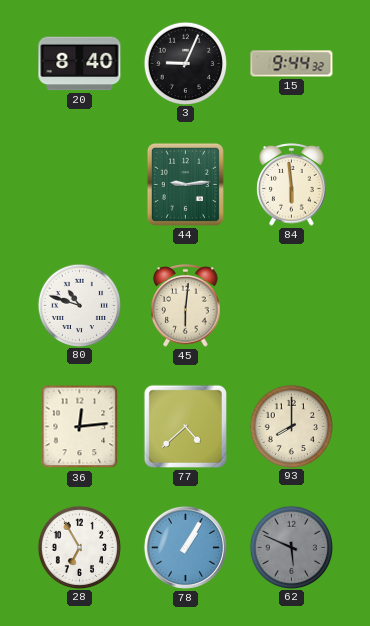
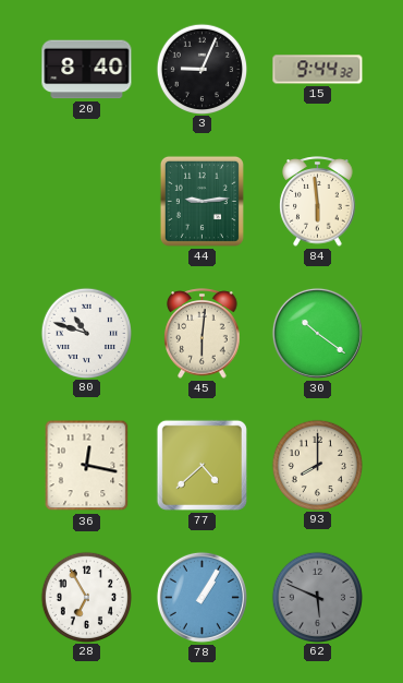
30: none -> 10:21 (317, 333)
36: 12:14 -> 12:17 (87, 466)
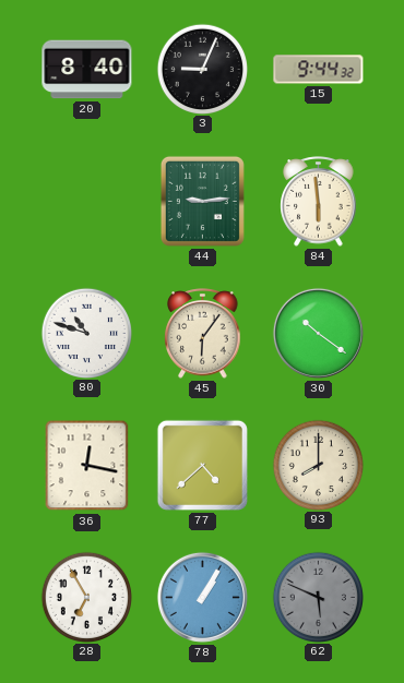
45: 6:01 -> 6:06 (203, 334)
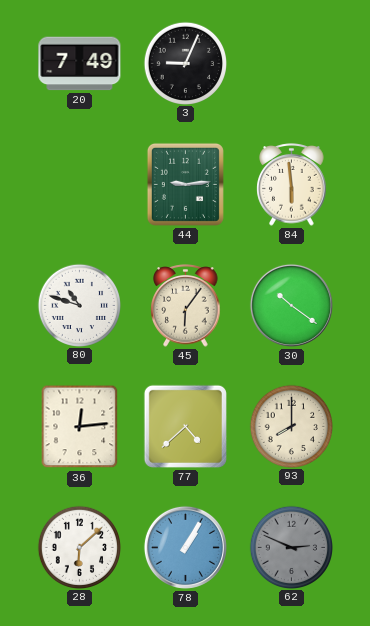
20: 8:40 -> 7:49 (80, 64)
15: 9:44 -> none (319, 70)
36: 12:17 -> 12:14 (80, 427)
28: 6:55 -> 6:08 (79, 547)
62: 5:49 -> 2:49 (291, 547)
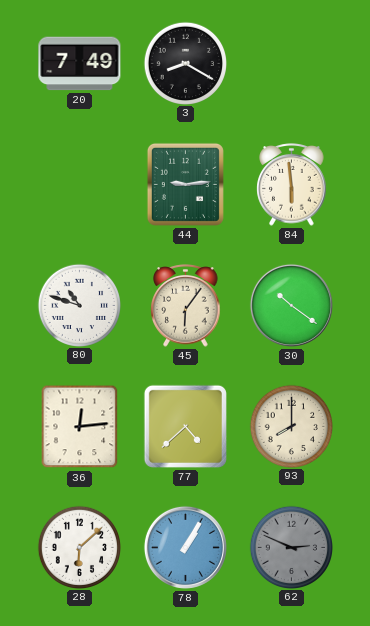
3: 9:04 -> 8:20 (185, 63)
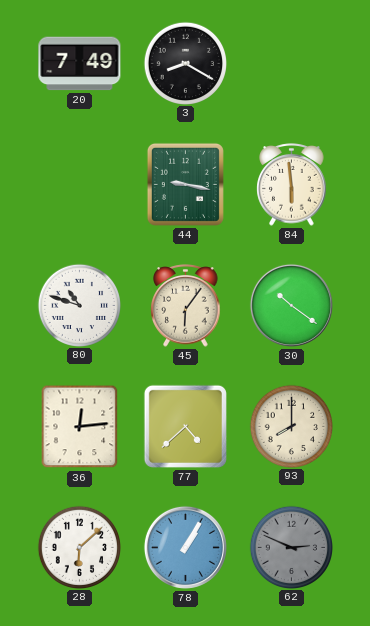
44: 9:14 -> 9:17 (185, 184)
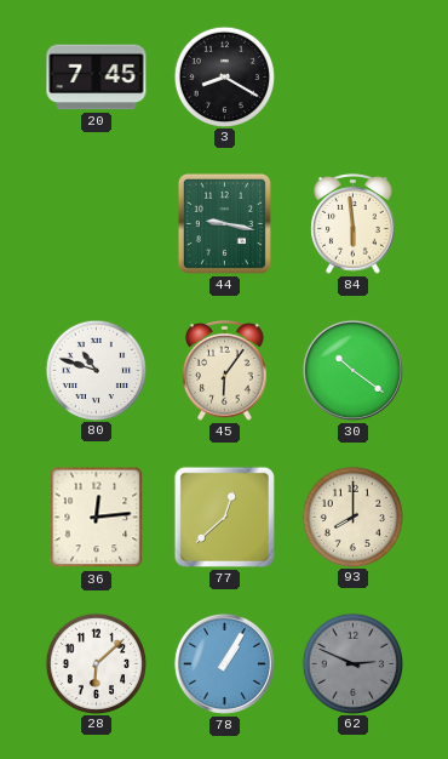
20: 7:49 -> 7:45 (97, 78)
77: 4:38 -> 12:38 (224, 517)
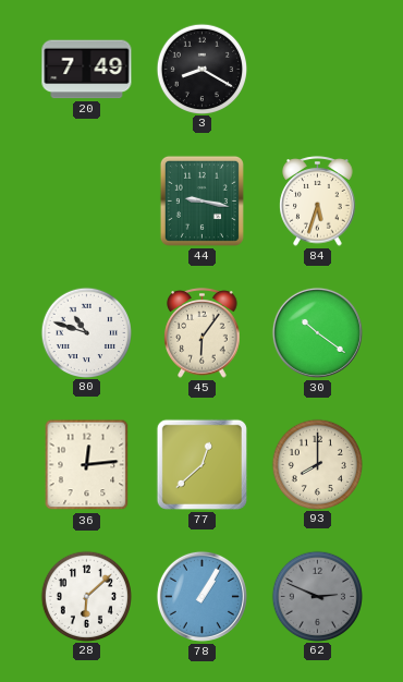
20: 7:45 -> 7:49 (87, 70)
84: 5:59 -> 5:33 (318, 202)
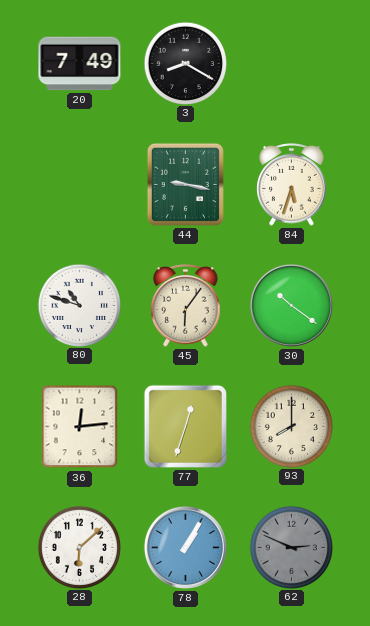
77: 12:38 -> 12:33 (185, 426)
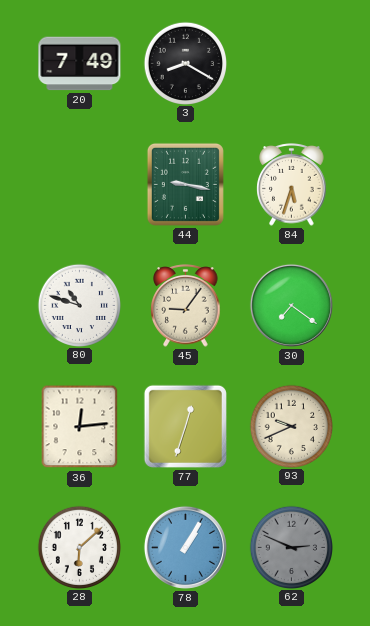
45: 6:06 -> 9:06 (186, 306)
30: 10:21 -> 7:21 (291, 305)
93: 8:00 -> 9:41 (291, 426)
